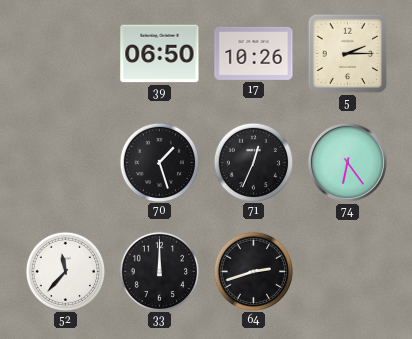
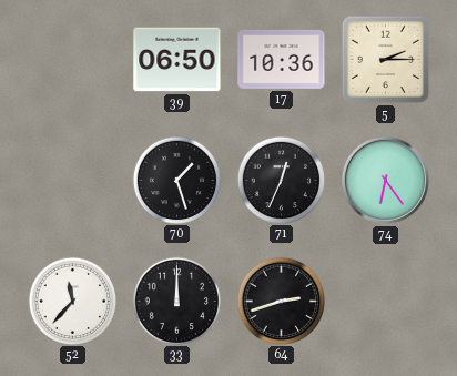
17: 10:26 -> 10:36 (282, 59)
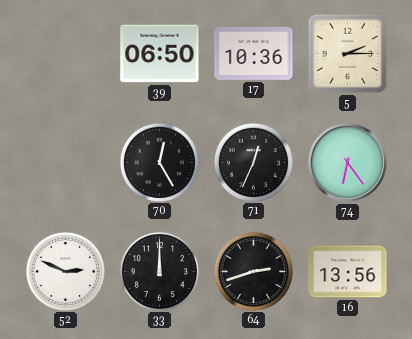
70: 1:27 -> 12:25 (159, 162)
52: 11:37 -> 2:49 (65, 271)
16: none -> 13:56 (348, 272)
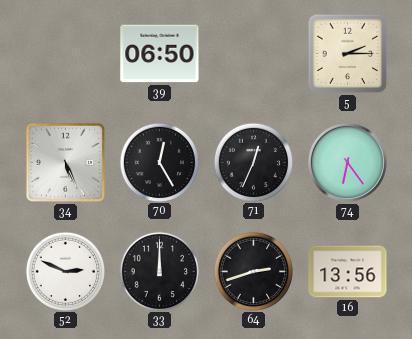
17: 10:36 -> none (254, 53)
34: none -> 5:26 (65, 162)
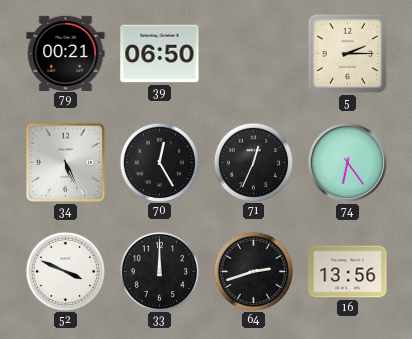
79: none -> 00:21 (66, 53)
52: 2:49 -> 3:49 (65, 271)
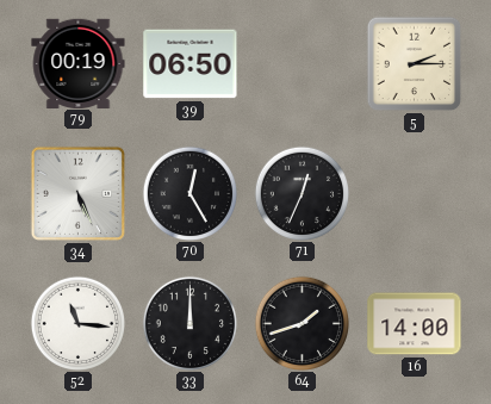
79: 00:21 -> 00:19 (79, 63)
74: 6:24 -> none (347, 162)
52: 3:49 -> 11:16 (77, 323)
64: 2:42 -> 1:42 (302, 323)
16: 13:56 -> 14:00 (415, 324)
